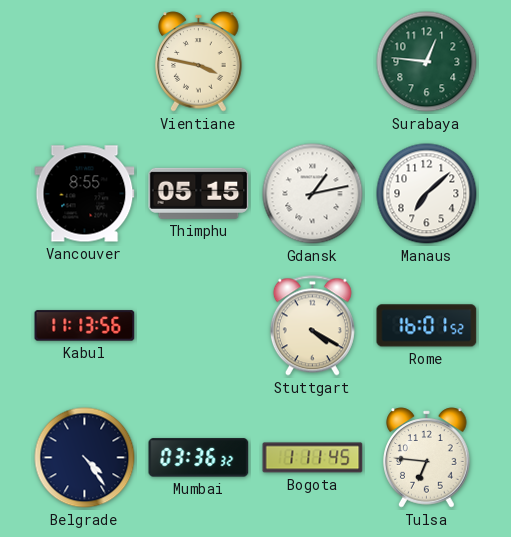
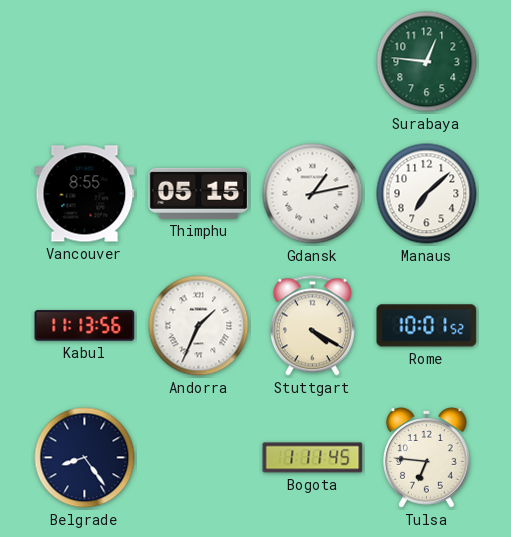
Vientiane: 3:47 -> none (199, 62)
Andorra: none -> 1:34 (199, 326)
Rome: 16:01 -> 10:01 (427, 326)
Belgrade: 4:24 -> 8:24 (85, 458)
Mumbai: 03:36 -> none (199, 458)
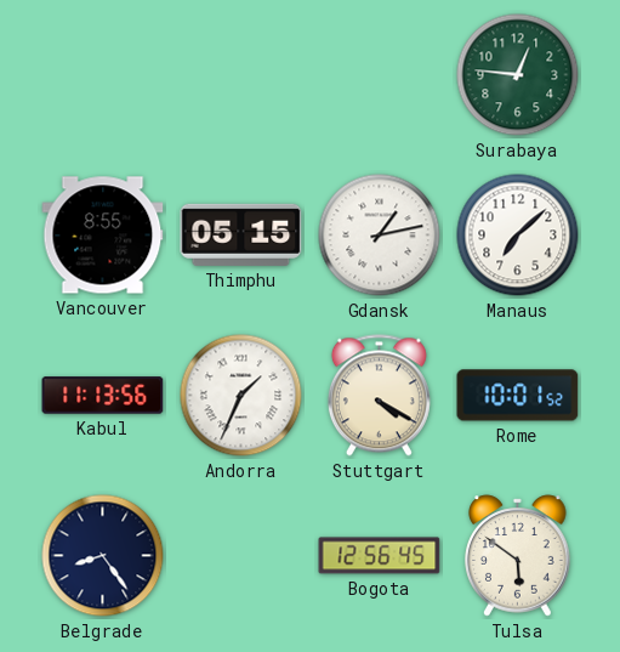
Bogota: 1:11 -> 12:56 (380, 556)
Tulsa: 6:46 -> 5:51 (518, 556)
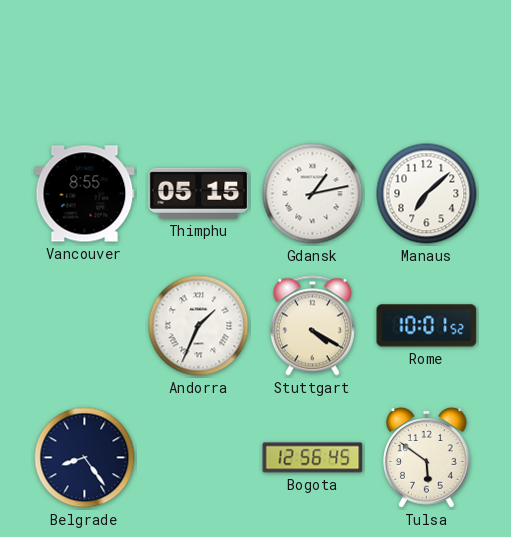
Surabaya: 12:46 -> none (518, 75)
Kabul: 11:13 -> none (103, 396)
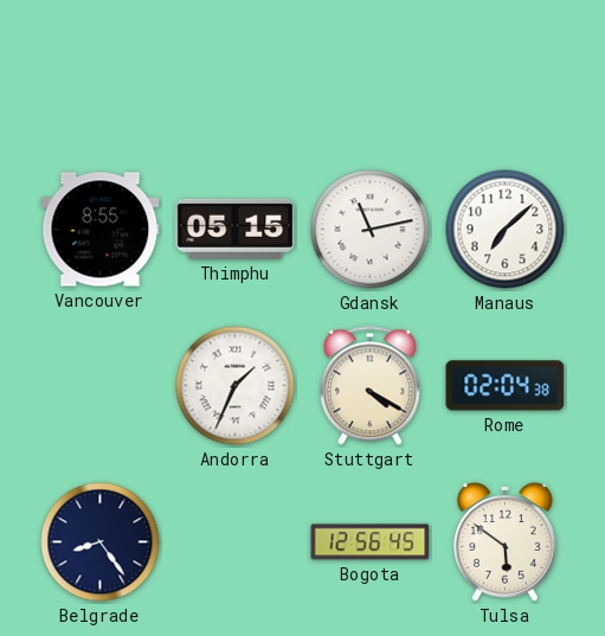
Gdansk: 1:13 -> 11:13 (371, 230)
Rome: 10:01 -> 02:04 (506, 386)
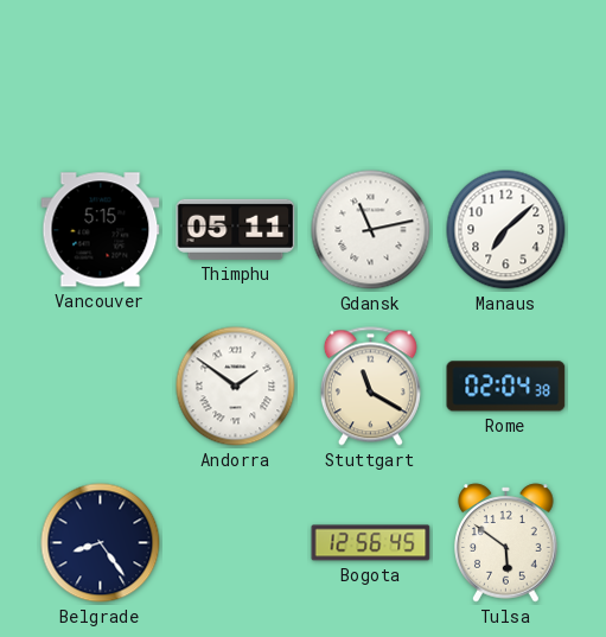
Vancouver: 8:55 -> 5:15 (101, 230)
Thimphu: 05:15 -> 05:11 (236, 229)
Andorra: 1:34 -> 1:51 (236, 387)
Stuttgart: 4:20 -> 11:20 (370, 387)
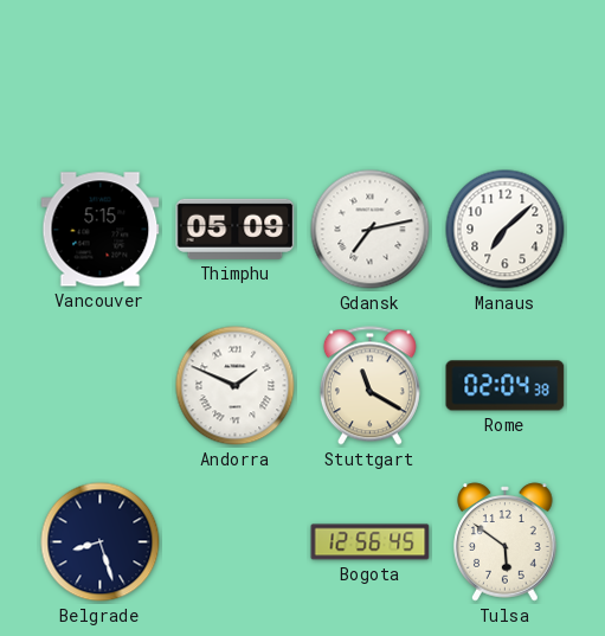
Thimphu: 05:11 -> 05:09 (236, 229)
Gdansk: 11:13 -> 7:13 (371, 230)
Andorra: 1:51 -> 1:49 (236, 386)
Belgrade: 8:24 -> 8:27 (101, 542)
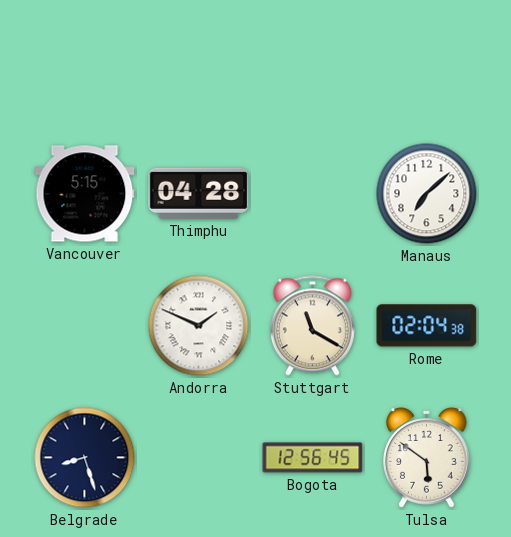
Thimphu: 05:09 -> 04:28 (199, 193)
Gdansk: 7:13 -> none (371, 230)
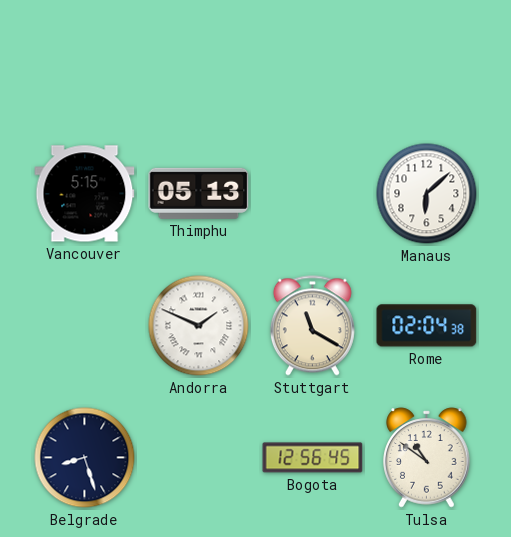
Thimphu: 04:28 -> 05:13 (199, 193)
Manaus: 7:08 -> 6:08 (427, 194)
Tulsa: 5:51 -> 10:51 (427, 458)
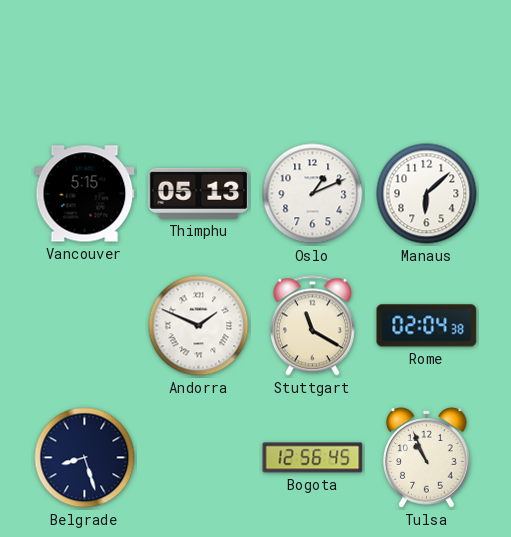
Oslo: none -> 1:11 (313, 194)
Tulsa: 10:51 -> 10:56 (427, 458)
